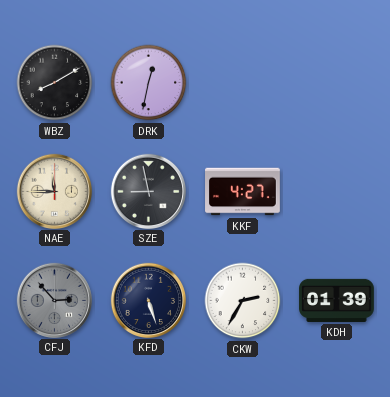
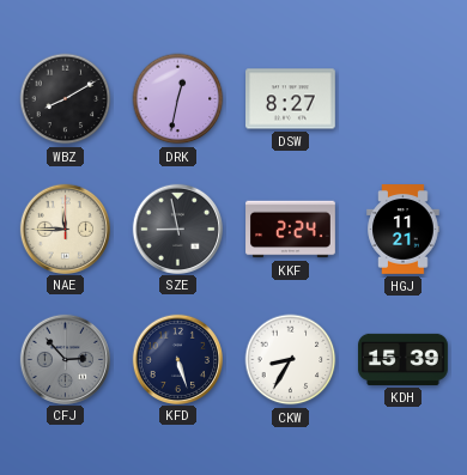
DSW: none -> 8:27 (291, 99)
KKF: 4:27 -> 2:24 (291, 230)
HGJ: none -> 11:21 (404, 230)
CKW: 2:35 -> 8:35 (291, 360)
KDH: 01:39 -> 15:39 (404, 359)
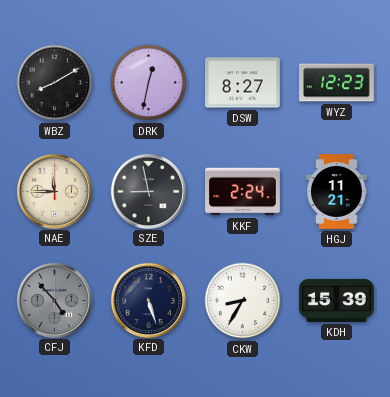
WYZ: none -> 12:23 (337, 83)
CFJ: 2:53 -> 4:53 (54, 300)
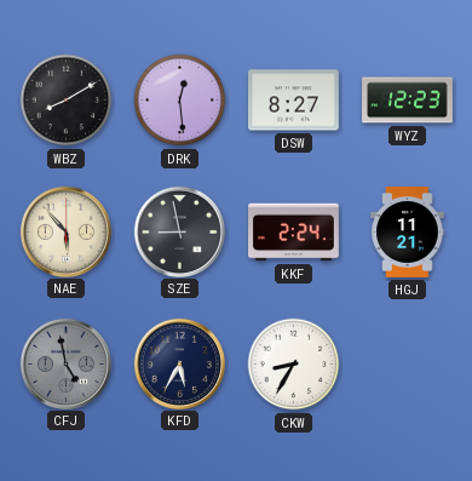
DRK: 12:32 -> 12:29 (180, 101)
NAE: 11:45 -> 5:53 (65, 231)
CFJ: 4:53 -> 4:58 (65, 363)
KFD: 5:27 -> 5:35 (179, 363)
KDH: 15:39 -> none (337, 300)
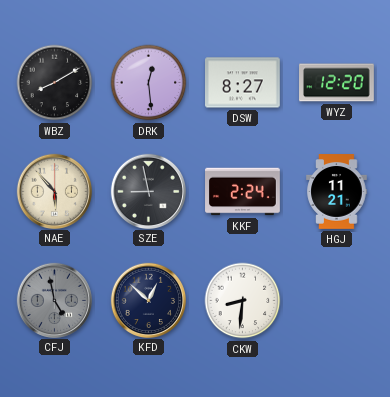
WYZ: 12:23 -> 12:20 (337, 83)
KFD: 5:35 -> 12:52 (148, 300)
CKW: 8:35 -> 8:31 (243, 301)
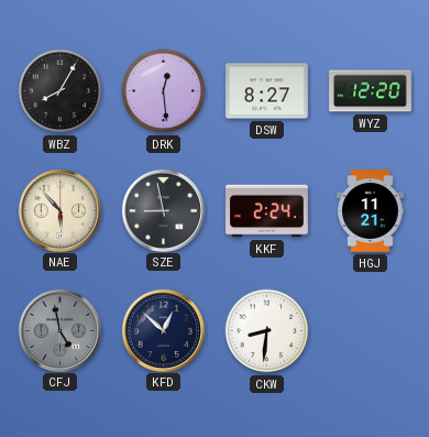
WBZ: 8:10 -> 8:05 (61, 91)
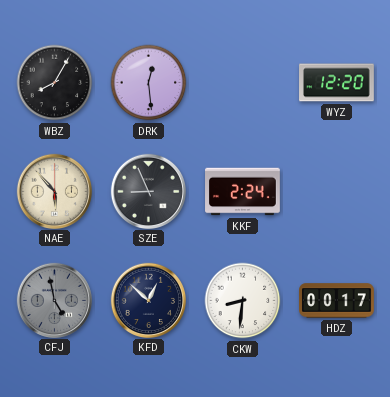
DSW: 8:27 -> none (267, 91)
SZE: 8:58 -> 8:56 (148, 191)
HGJ: 11:21 -> none (371, 211)
HDZ: none -> 00:17 (337, 301)
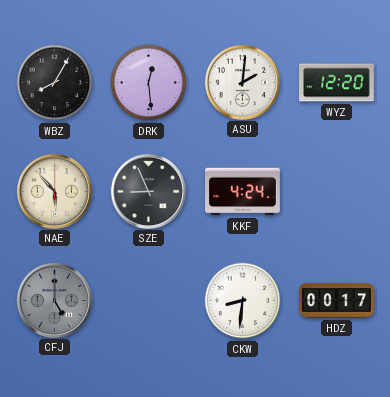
ASU: none -> 2:01 (242, 82)
KKF: 2:24 -> 4:24 (243, 192)
CFJ: 4:58 -> 5:00 (54, 300)
KFD: 12:52 -> none (148, 300)
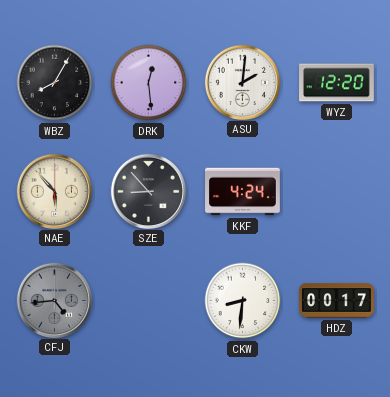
SZE: 8:56 -> 8:53 (148, 191)
CFJ: 5:00 -> 4:44 (54, 300)
